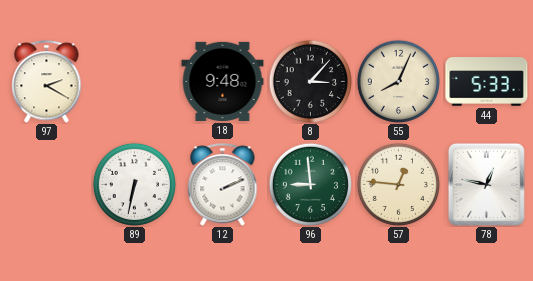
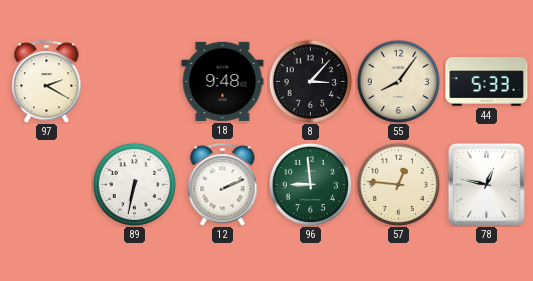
55: 8:04 -> 8:06 (398, 81)
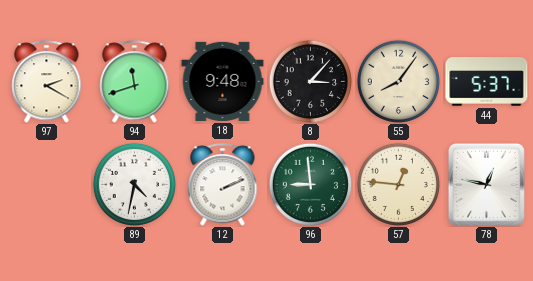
94: none -> 11:42 (135, 82)
44: 5:33 -> 5:37 (487, 82)
89: 6:32 -> 4:32 (134, 184)
